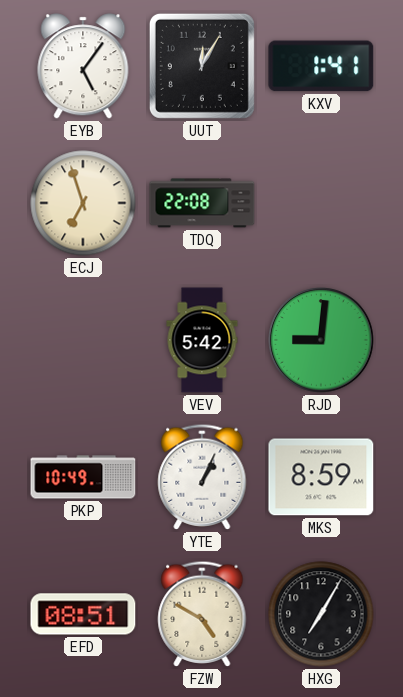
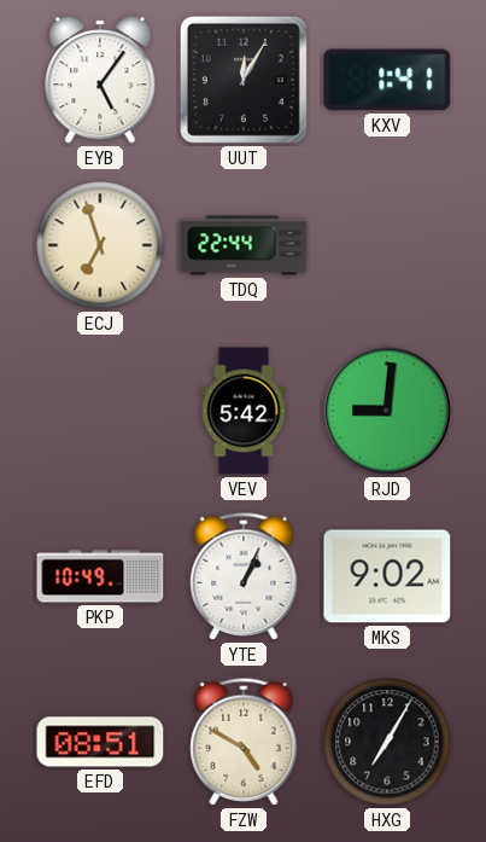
TDQ: 22:08 -> 22:44 (244, 245)
MKS: 8:59 -> 9:02 (387, 576)
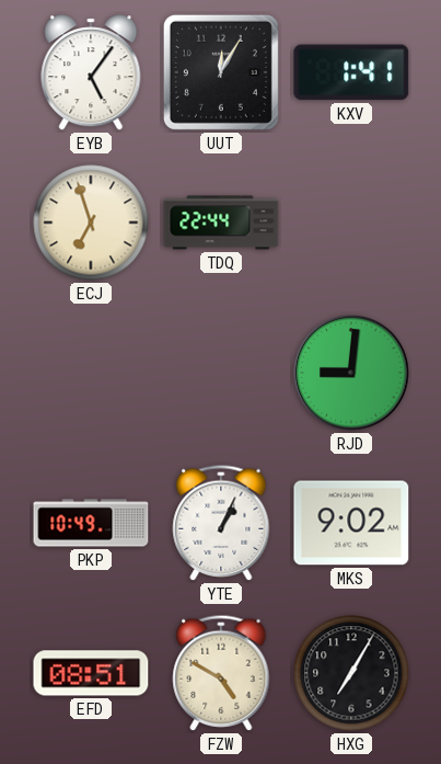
VEV: 5:42 -> none (244, 411)
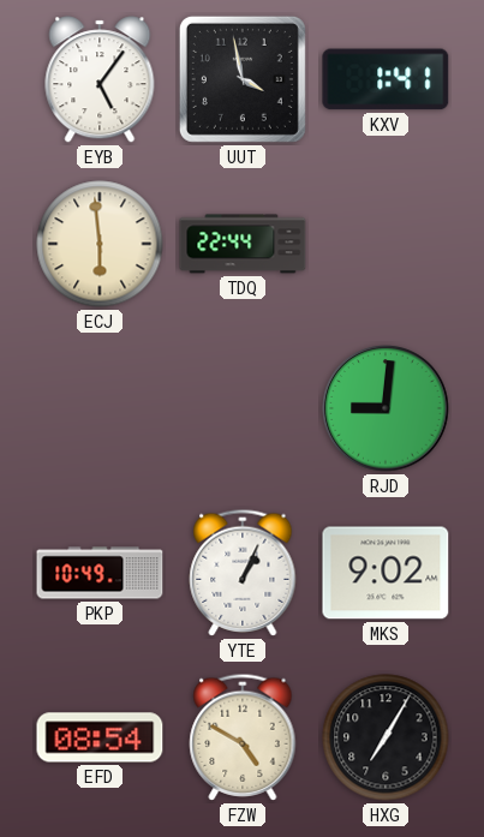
UUT: 12:05 -> 3:58 (243, 79)
ECJ: 6:57 -> 5:59 (100, 244)
EFD: 08:51 -> 08:54 (100, 737)
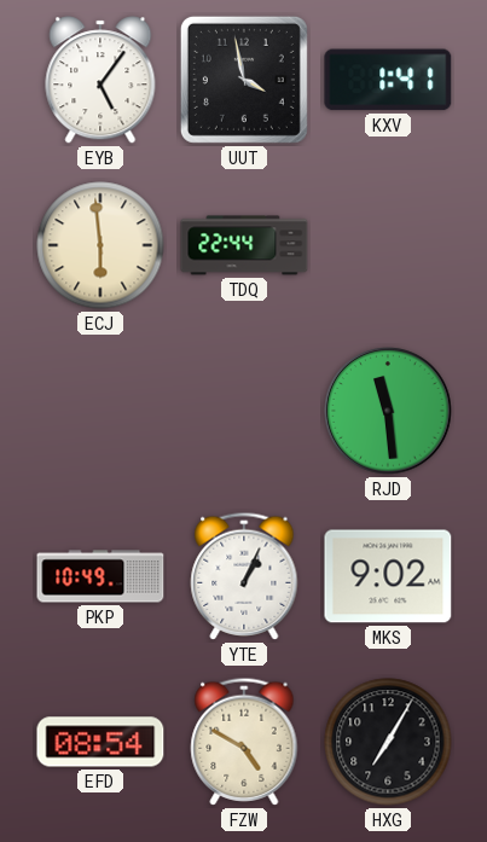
RJD: 9:01 -> 11:29 (388, 411)
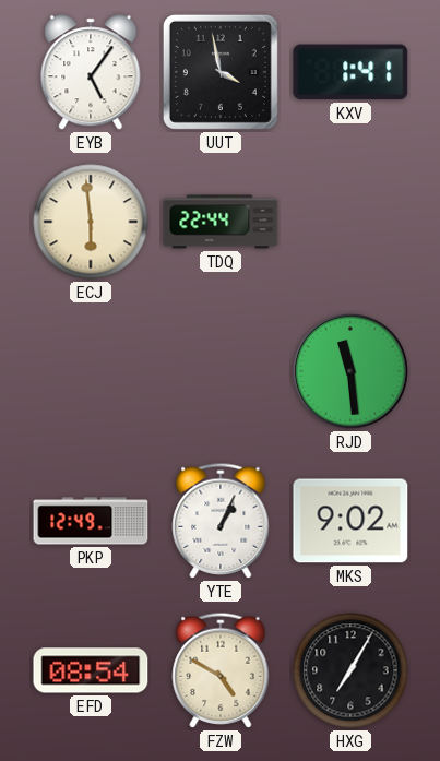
PKP: 10:49 -> 12:49 (91, 521)
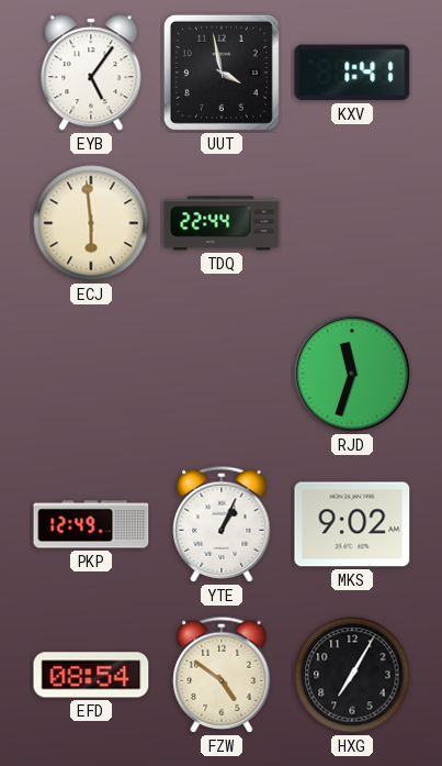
RJD: 11:29 -> 11:33 (352, 374)
FZW: 4:50 -> 4:51 (222, 675)
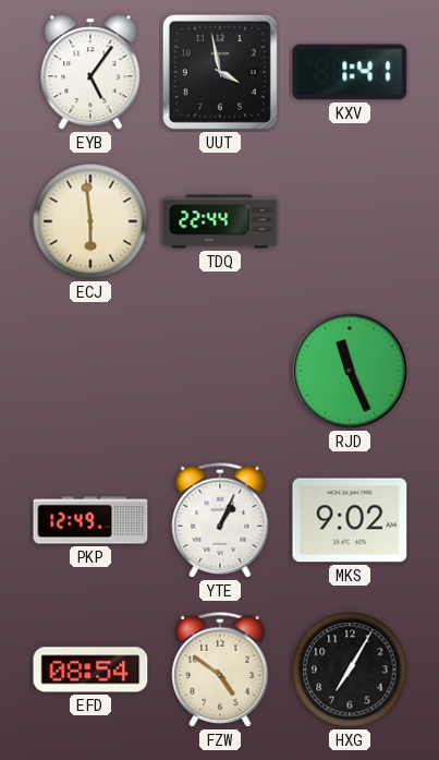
RJD: 11:33 -> 11:26 (350, 371)
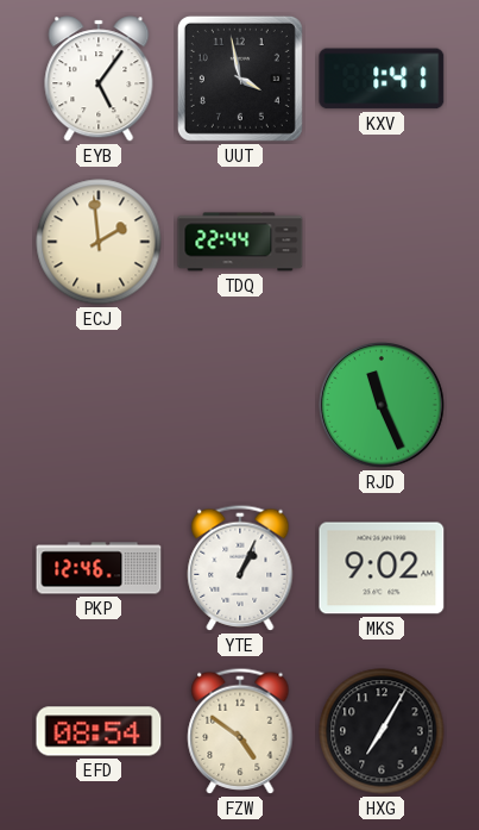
ECJ: 5:59 -> 1:59 (99, 242)
PKP: 12:49 -> 12:46 (99, 568)
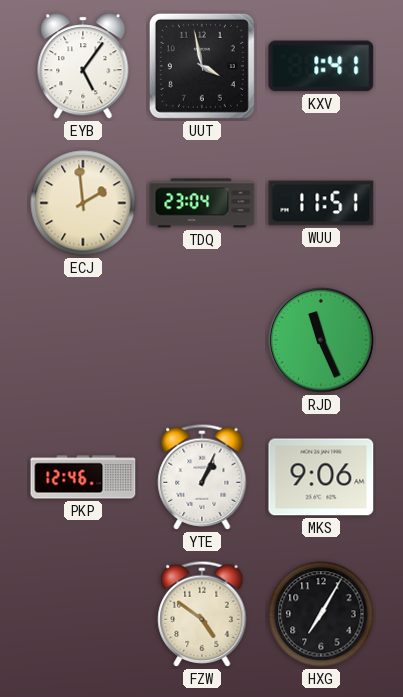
TDQ: 22:44 -> 23:04 (202, 203)
WUU: none -> 11:51 (321, 203)
MKS: 9:02 -> 9:06 (321, 477)
EFD: 08:54 -> none (99, 731)
